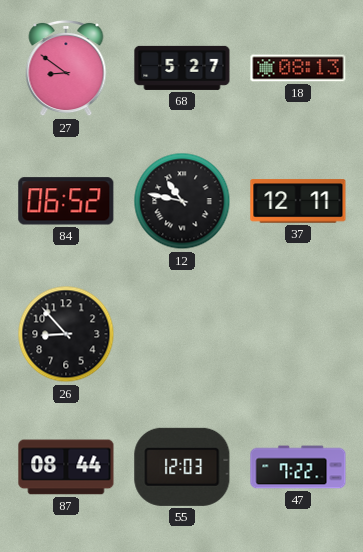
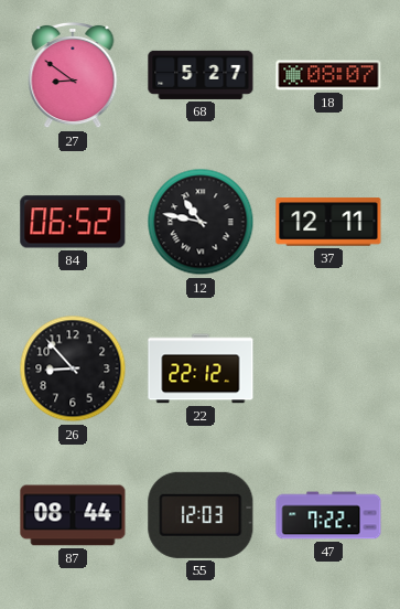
18: 08:13 -> 08:07 (328, 75)
22: none -> 22:12 (201, 368)
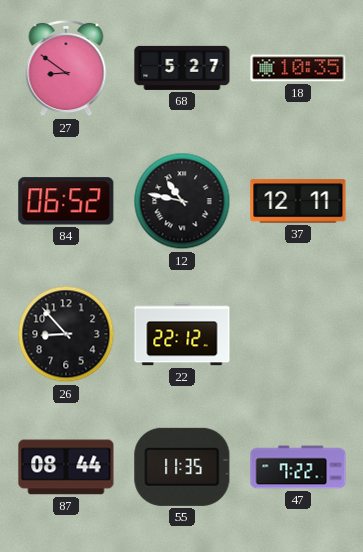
18: 08:07 -> 10:35 (298, 68)
55: 12:03 -> 11:35 (182, 467)
